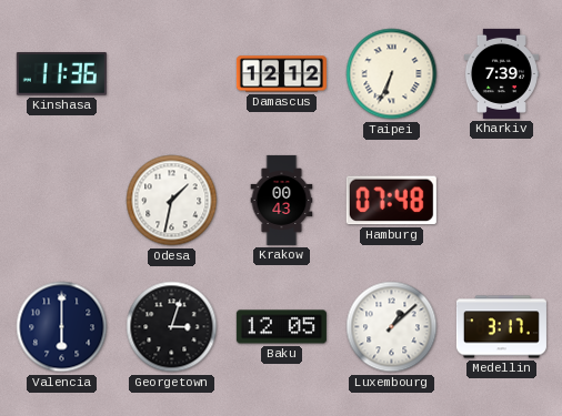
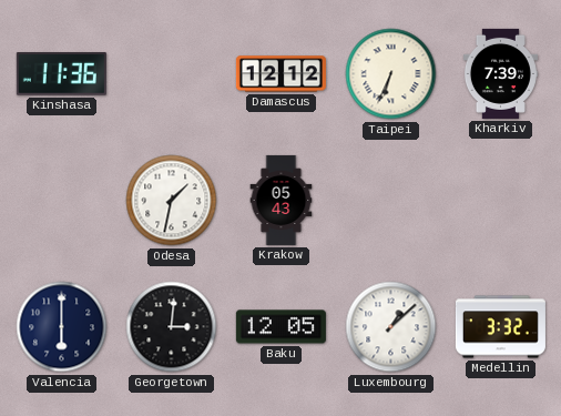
Krakow: 00:43 -> 05:43 (282, 200)
Hamburg: 07:48 -> none (391, 201)
Georgetown: 3:03 -> 3:01 (172, 327)
Medellin: 3:17 -> 3:32 (500, 327)
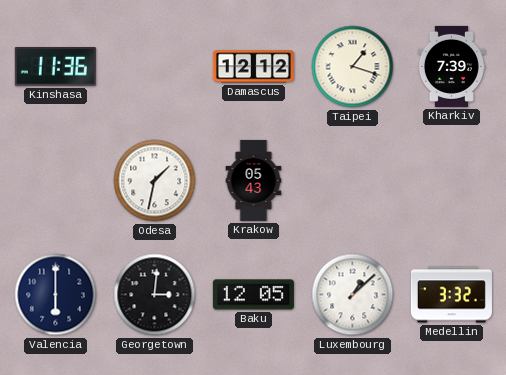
Taipei: 6:34 -> 1:18 (353, 67)
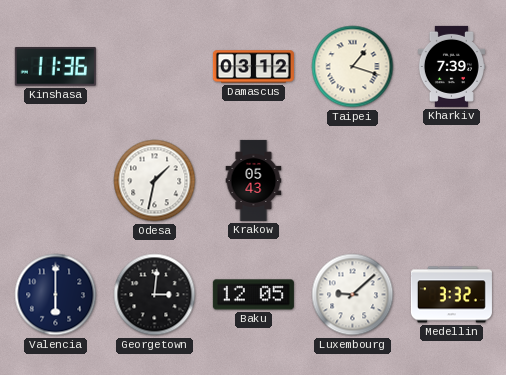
Damascus: 12:12 -> 03:12 (253, 67)
Luxembourg: 1:08 -> 9:08 (353, 295)
